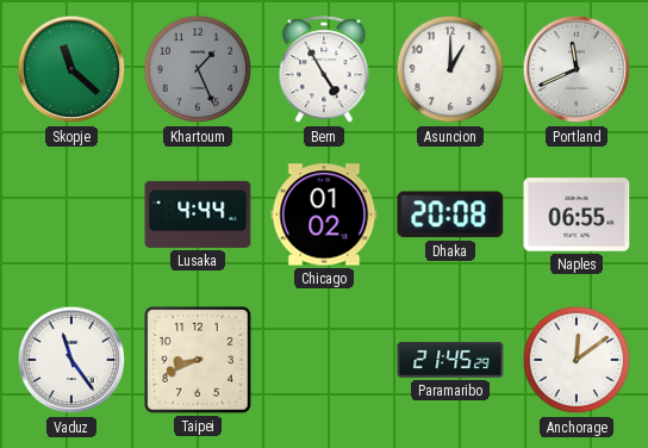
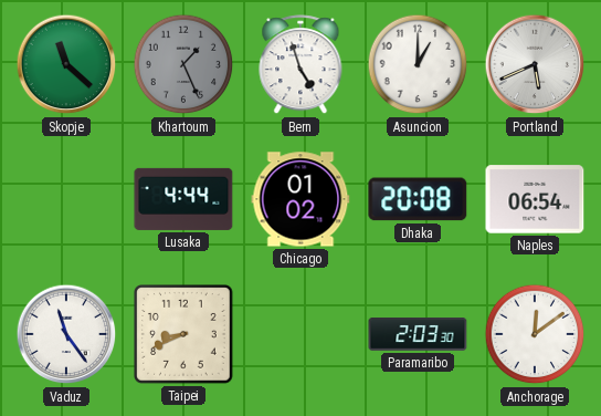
Bern: 4:55 -> 4:57 (300, 65)
Portland: 11:41 -> 5:41 (535, 64)
Naples: 06:55 -> 06:54 (535, 199)
Paramaribo: 21:45 -> 2:03 (418, 334)
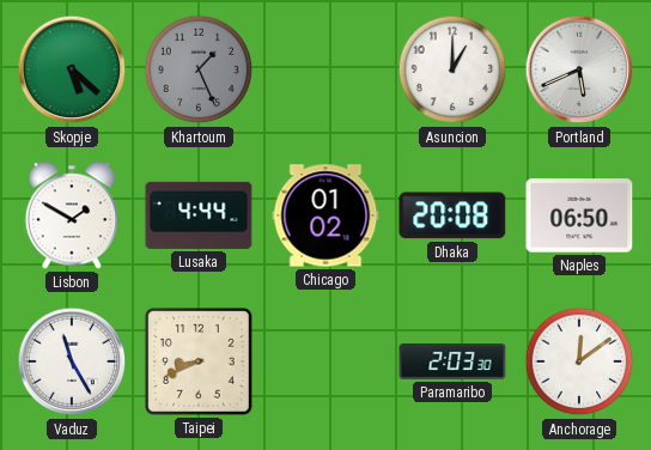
Skopje: 11:22 -> 5:22 (72, 69)
Bern: 4:57 -> none (300, 65)
Lisbon: none -> 1:50 (72, 215)
Naples: 06:54 -> 06:50 (579, 215)
Vaduz: 11:24 -> 11:25 (72, 361)
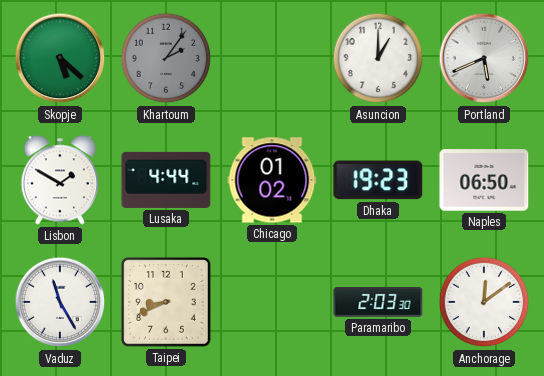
Khartoum: 1:26 -> 2:06 (166, 58)
Dhaka: 20:08 -> 19:23 (378, 180)
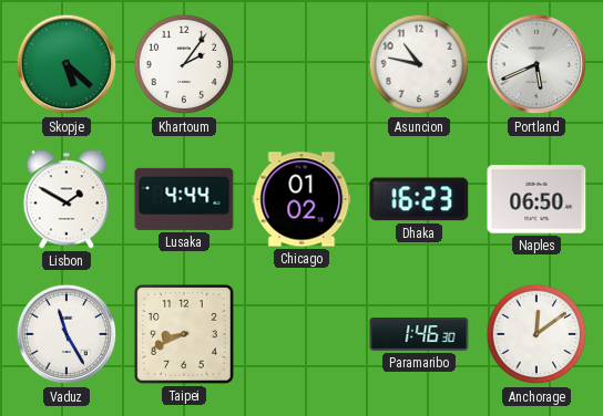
Khartoum dial: grey -> white (184, 64)
Asuncion: 1:00 -> 10:47 (419, 64)
Dhaka: 19:23 -> 16:23 (419, 199)
Paramaribo: 2:03 -> 1:46 (419, 334)
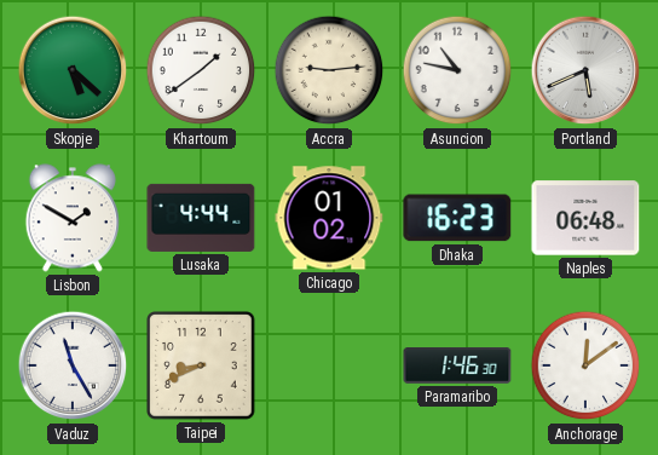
Khartoum: 2:06 -> 1:39 (201, 70)
Accra: none -> 9:14 (329, 70)
Naples: 06:50 -> 06:48 (585, 218)
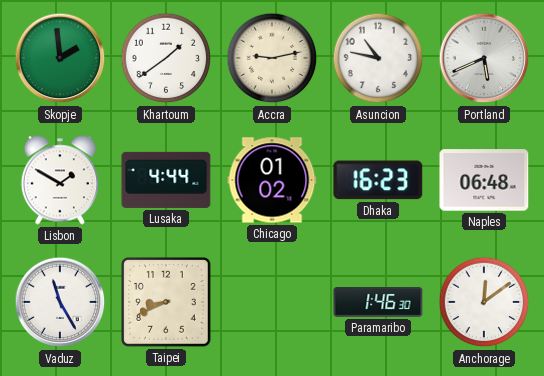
Skopje: 5:22 -> 1:59 (60, 58)
Accra: 9:14 -> 9:13 (272, 58)
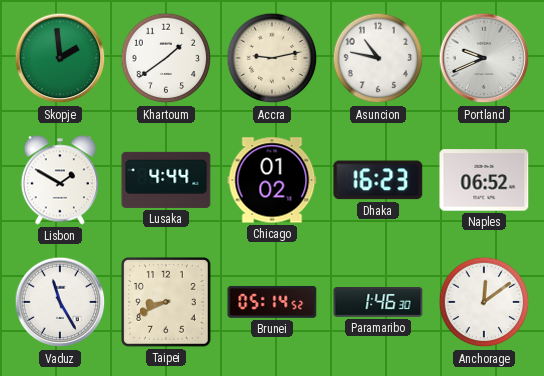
Portland: 5:41 -> 9:41 (484, 58)
Naples: 06:48 -> 06:52 (484, 180)
Brunei: none -> 05:14 (272, 302)
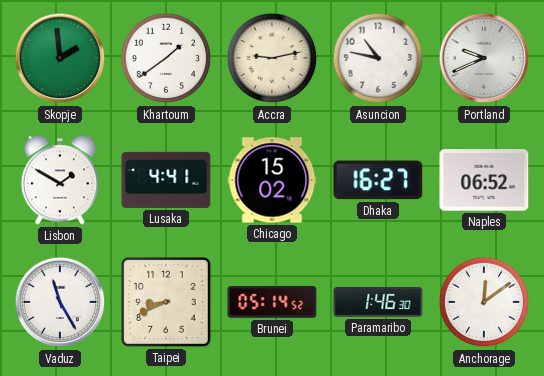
Lusaka: 4:44 -> 4:41 (166, 180)
Chicago: 01:02 -> 15:02 (272, 180)
Dhaka: 16:23 -> 16:27 (378, 180)
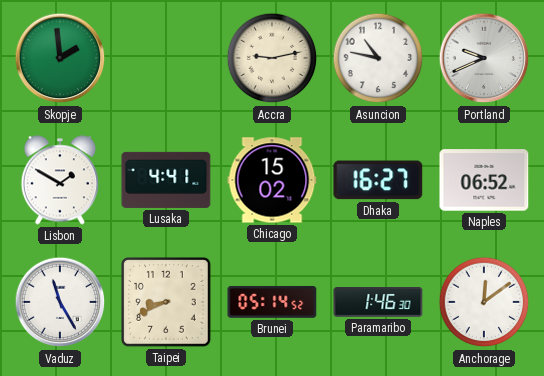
Khartoum: 1:39 -> none (166, 58)
